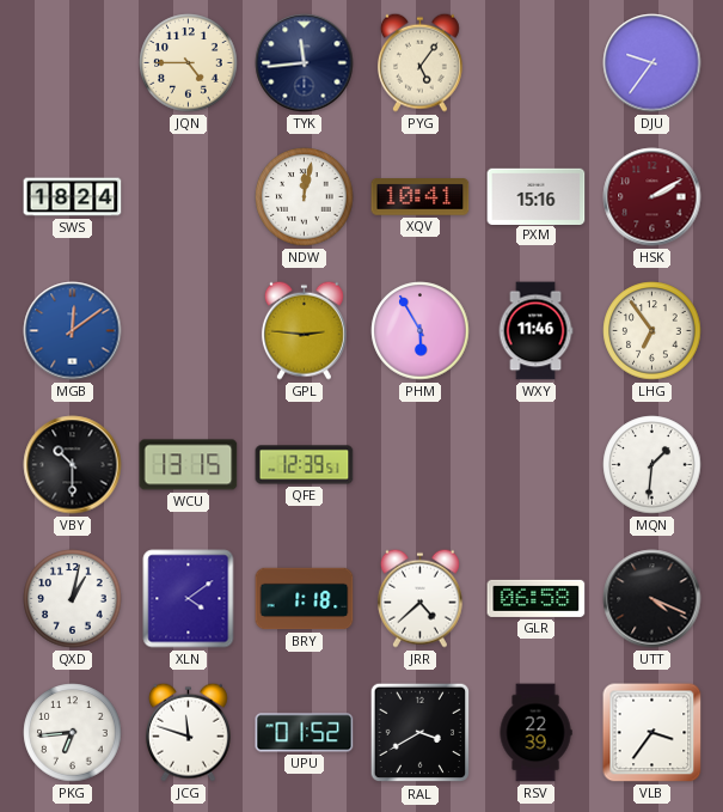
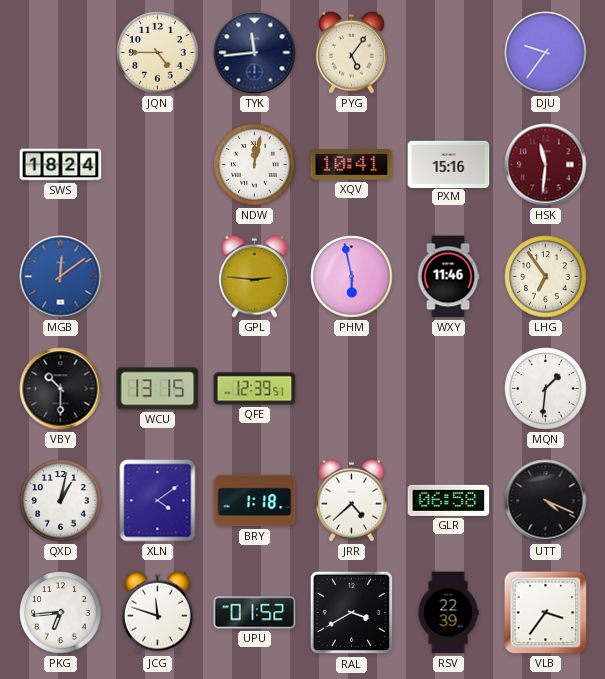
HSK: 2:10 -> 11:31 (546, 165)
PHM: 5:55 -> 5:58 (352, 277)
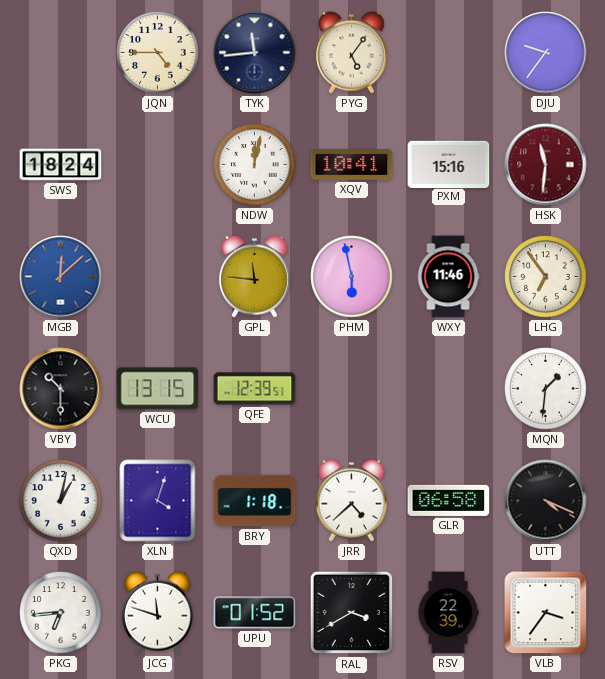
MGB: 12:09 -> 12:08 (61, 277)
GPL: 2:46 -> 11:46 (254, 276)
XLN: 4:09 -> 4:03 (158, 501)
